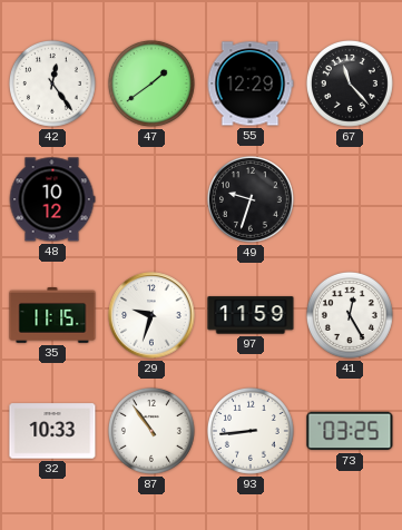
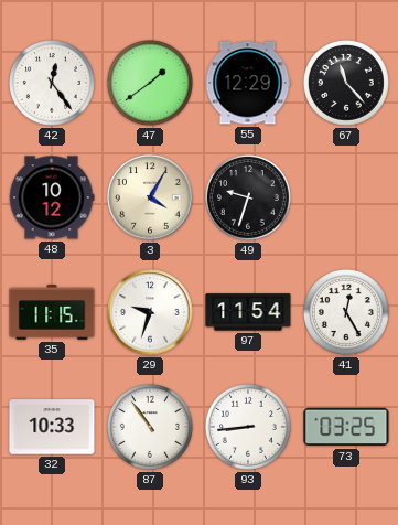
3: none -> 4:05 (150, 197)
97: 11:59 -> 11:54 (248, 312)
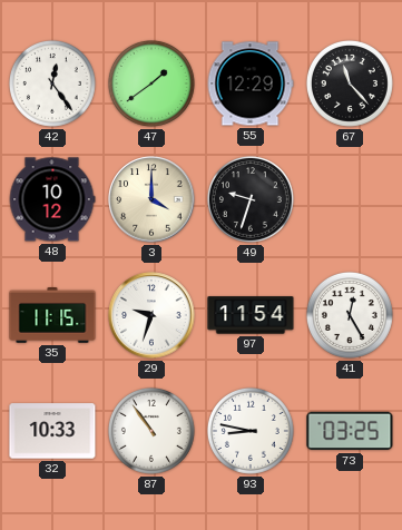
3: 4:05 -> 4:00 (151, 199)
93: 8:44 -> 8:47 (251, 431)
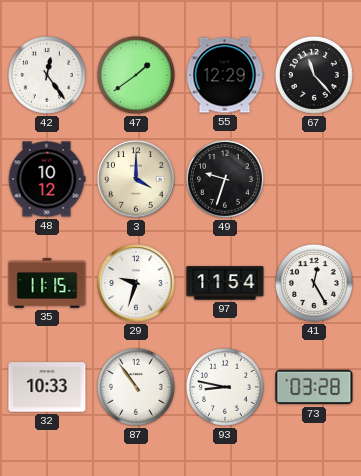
73: 03:25 -> 03:28 (314, 387)
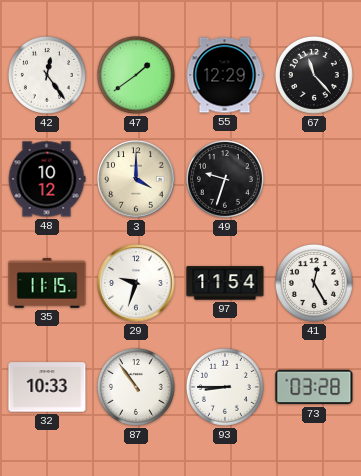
93: 8:47 -> 8:45 (225, 387)
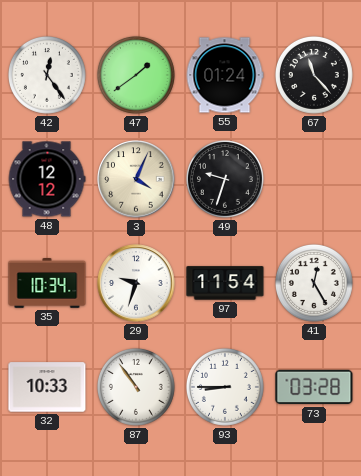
55: 12:29 -> 01:24 (225, 75)
48: 10:12 -> 12:12 (47, 179)
3: 4:00 -> 4:04 (136, 179)
35: 11:15 -> 10:34 (47, 284)
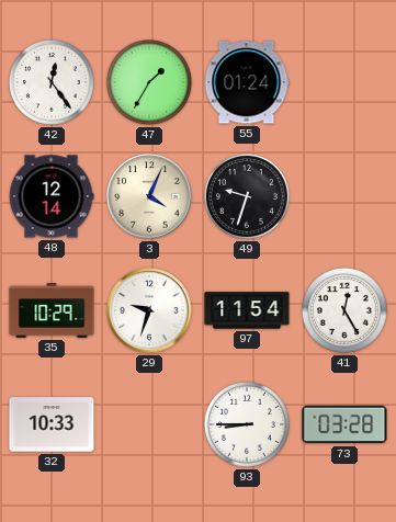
47: 1:39 -> 1:35 (149, 82)
67: 11:23 -> none (314, 75)
48: 12:12 -> 12:14 (52, 196)
35: 10:34 -> 10:29 (52, 311)
87: 10:54 -> none (136, 387)
